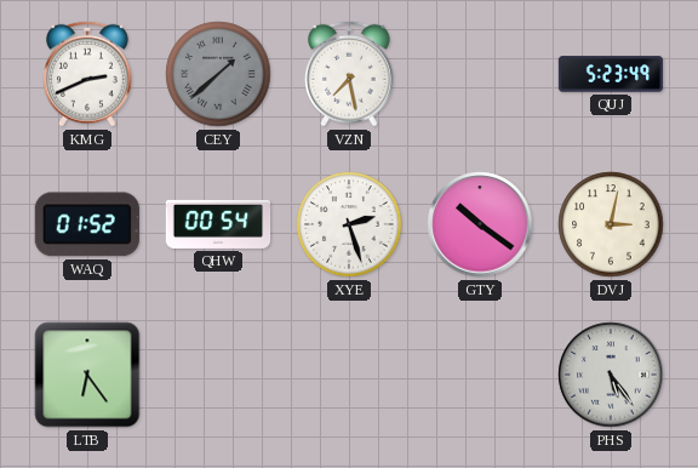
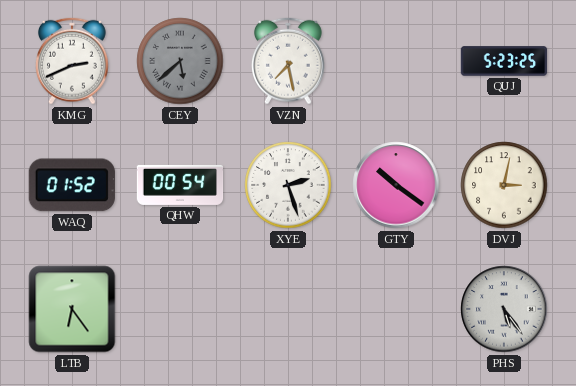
CEY: 1:38 -> 5:38 (180, 61)
QUJ: 5:23:49 -> 5:23:25 (504, 61)
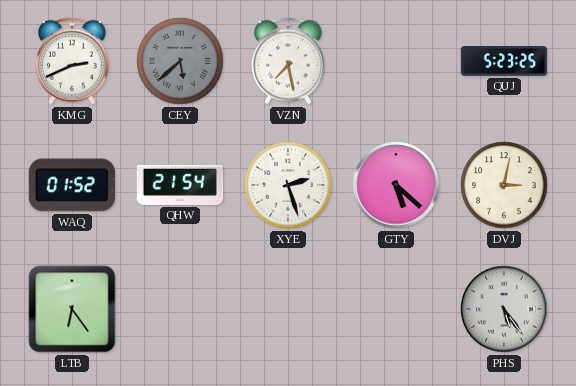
QHW: 00:54 -> 21:54 (180, 185)
GTY: 10:21 -> 5:22 (396, 185)
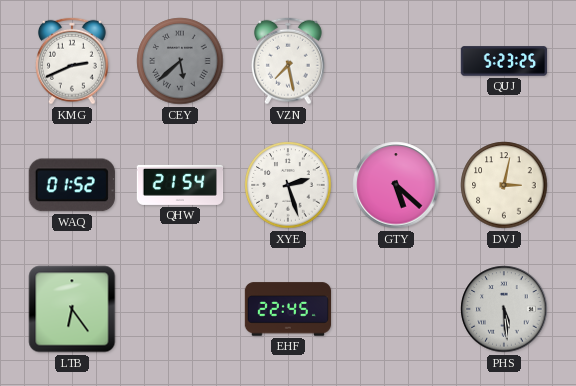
EHF: none -> 22:45 (288, 309)
PHS: 5:24 -> 5:29 (504, 309)
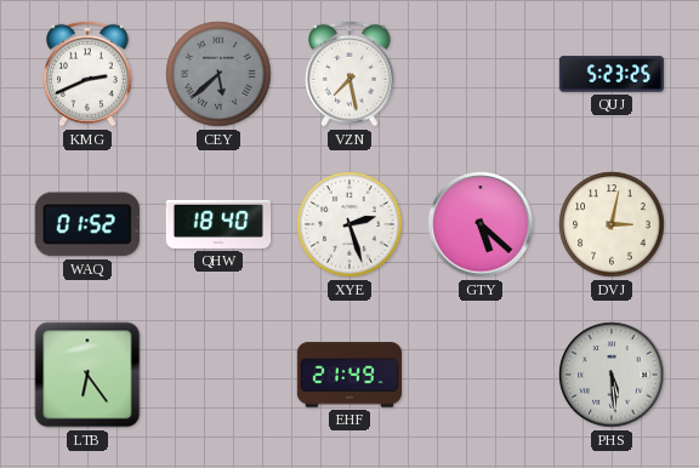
QHW: 21:54 -> 18:40 (218, 224)
EHF: 22:45 -> 21:49 (349, 375)
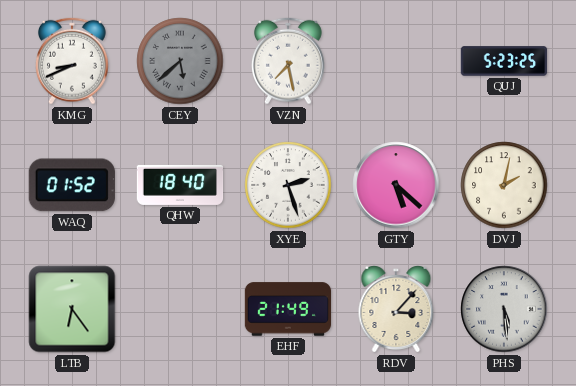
KMG: 2:41 -> 8:41 (72, 61)
DVJ: 3:02 -> 2:02 (504, 185)
RDV: none -> 3:07 (396, 309)
